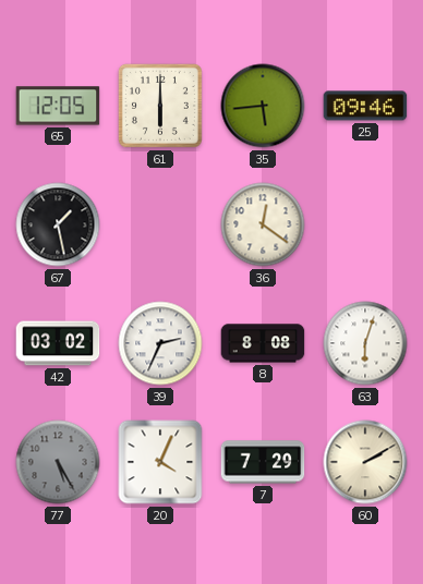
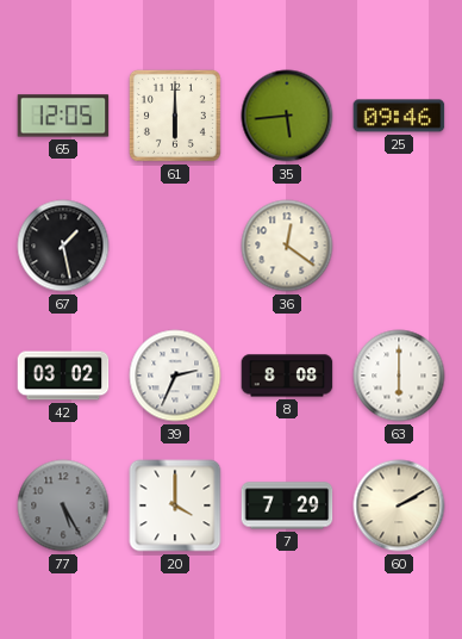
63: 6:03 -> 6:00 (399, 376)
20: 4:04 -> 4:00 (175, 505)
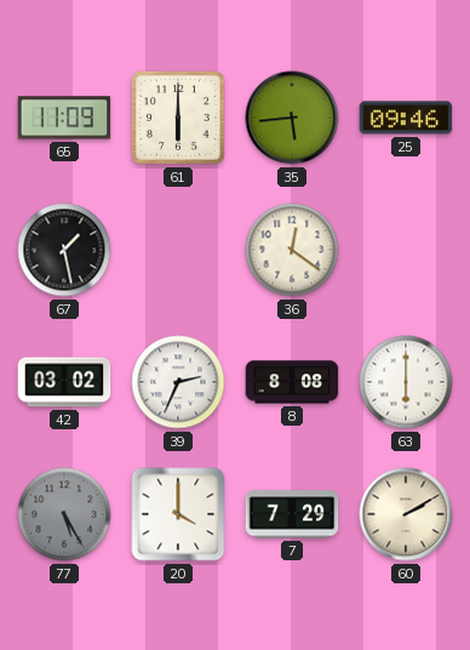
65: 12:05 -> 11:09 (64, 118)
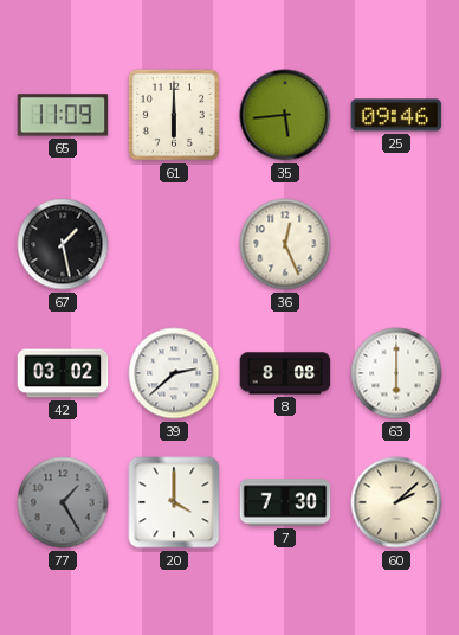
36: 12:21 -> 12:26 (285, 244)
39: 2:34 -> 2:38 (174, 373)
77: 5:25 -> 1:25 (63, 502)
7: 7:29 -> 7:30 (285, 502)
60: 2:10 -> 2:08 (396, 502)
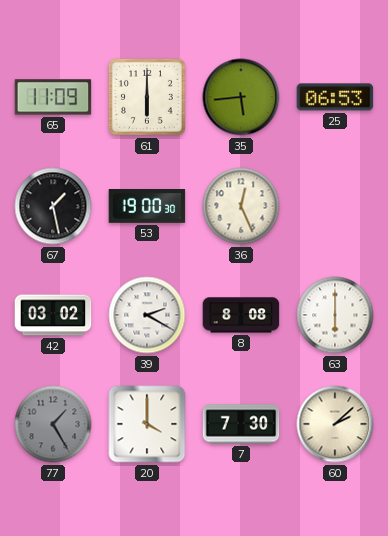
25: 09:46 -> 06:53 (335, 97)
53: none -> 19:00 (147, 207)
39: 2:38 -> 2:20 (147, 315)
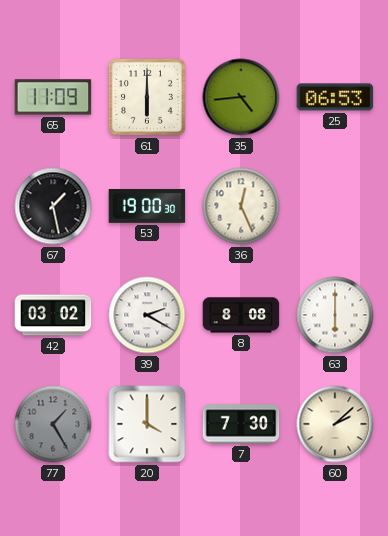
35: 5:44 -> 4:44 (241, 97)
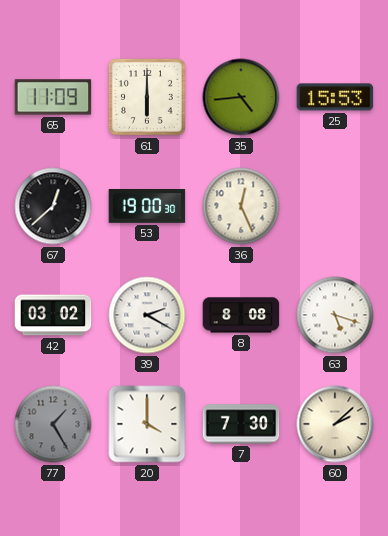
25: 06:53 -> 15:53 (335, 97)
67: 1:28 -> 12:38 (53, 206)
63: 6:00 -> 5:18 (335, 315)
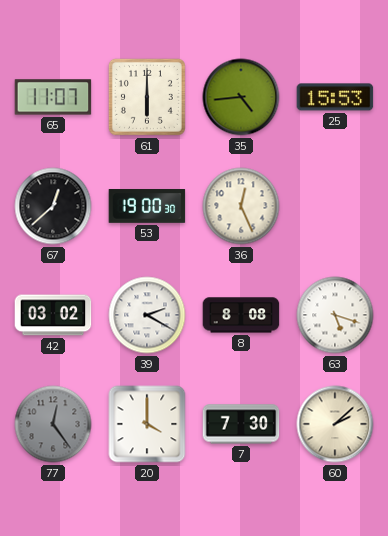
65: 11:09 -> 11:07 (53, 97)
77: 1:25 -> 12:24 (53, 424)
